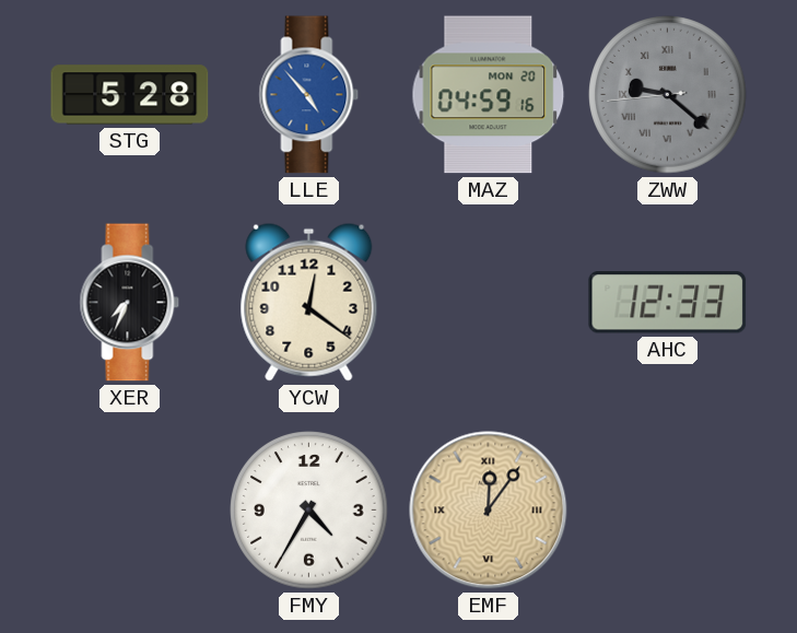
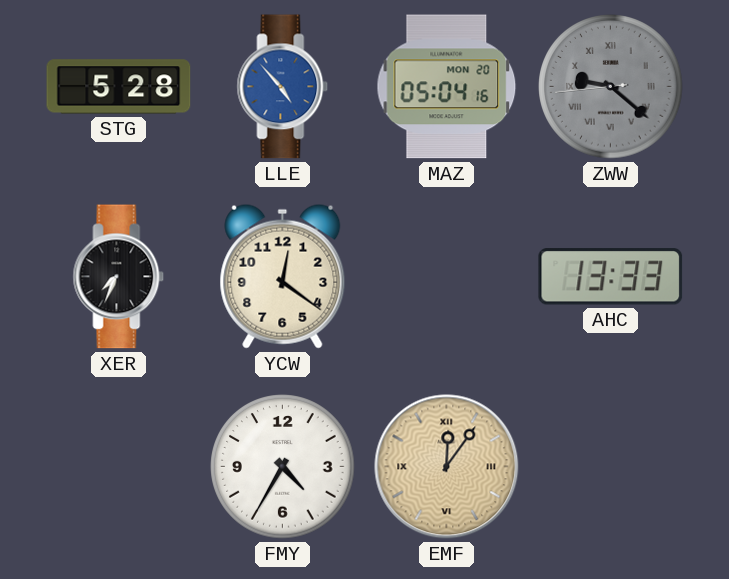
MAZ: 04:59 -> 05:04 (447, 87)
AHC: 12:33 -> 13:33 (611, 277)
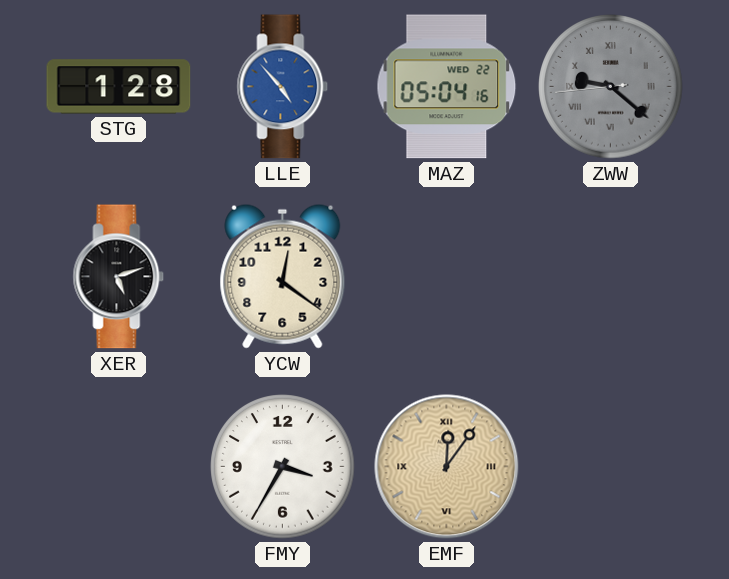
STG: 5:28 -> 1:28 (119, 87)
MAZ date: MON 20 -> WED 22 (447, 87)
XER: 7:34 -> 5:12 (119, 277)
AHC: 13:33 -> none (611, 277)
FMY: 4:35 -> 3:35 (283, 467)
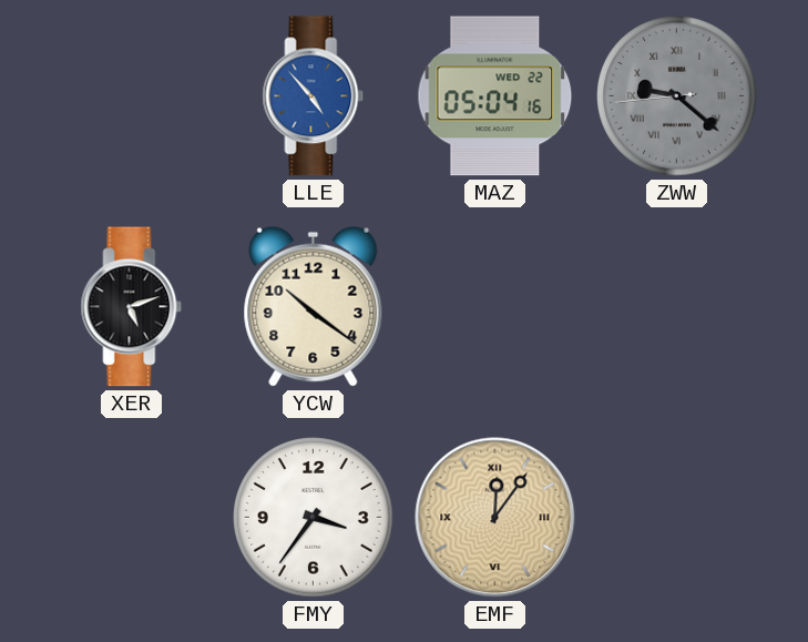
STG: 1:28 -> none (119, 87)
YCW: 12:21 -> 10:21 (314, 306)
FMY: 3:35 -> 3:36 (314, 518)
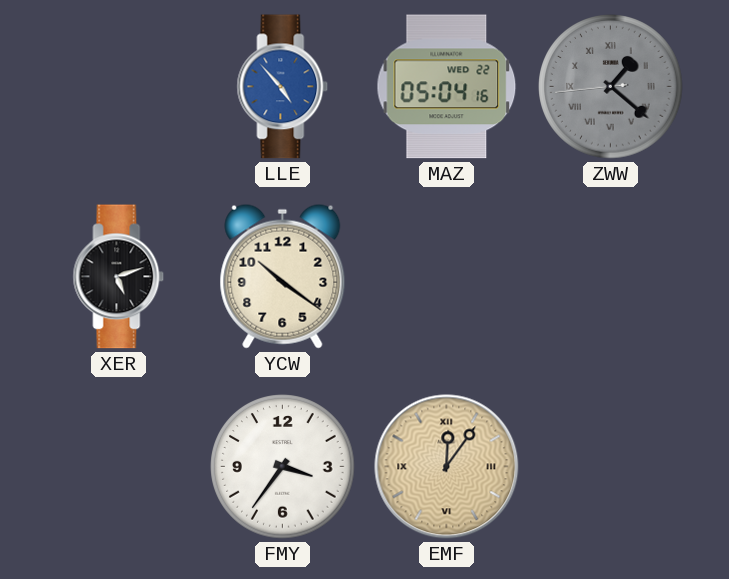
ZWW: 9:21 -> 1:21 (611, 87)
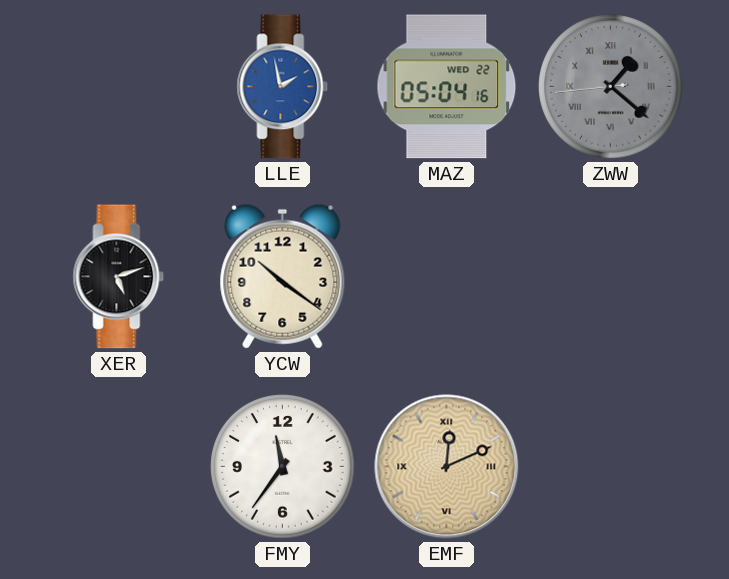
LLE: 4:53 -> 1:58 (283, 87)
FMY: 3:36 -> 11:36 (283, 467)
EMF: 12:06 -> 12:11 (447, 467)
